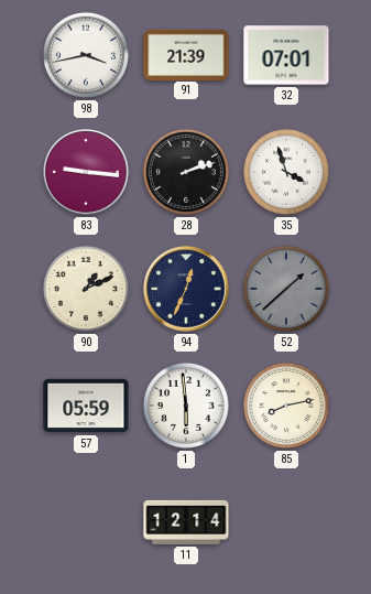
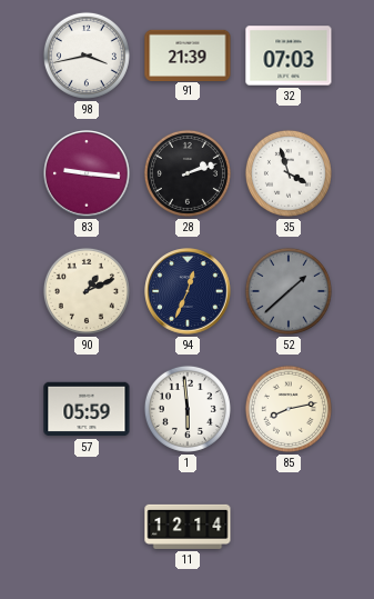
32: 07:01 -> 07:03 (289, 56)
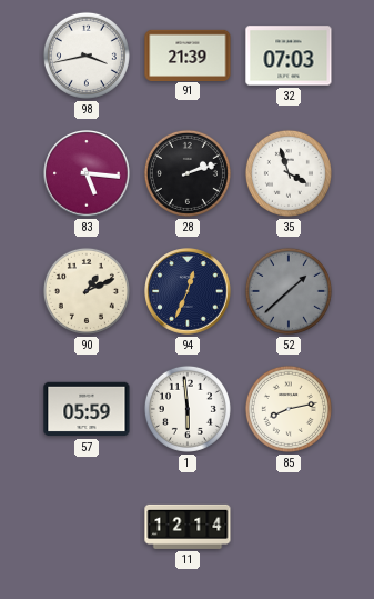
83: 9:16 -> 5:16 (87, 173)
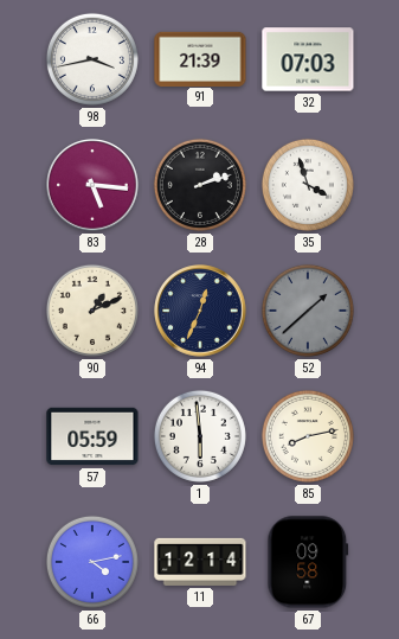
66: none -> 4:13 (92, 562)
67: none -> 09:58 (308, 562)
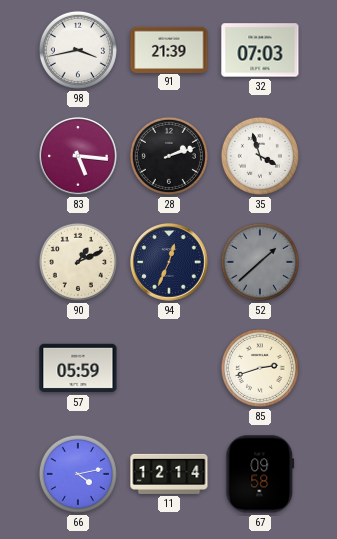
1: 5:59 -> none (200, 436)
85: 8:13 -> 2:42 (260, 368)
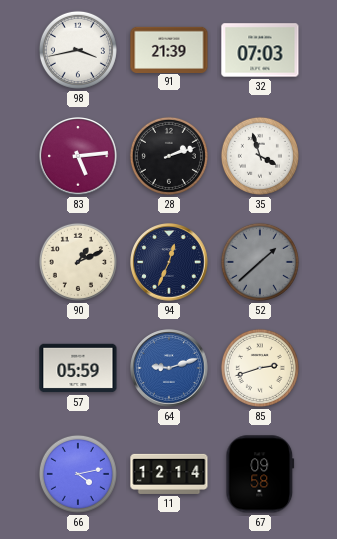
83: 5:16 -> 5:14 (78, 156)
64: none -> 9:12 (169, 368)
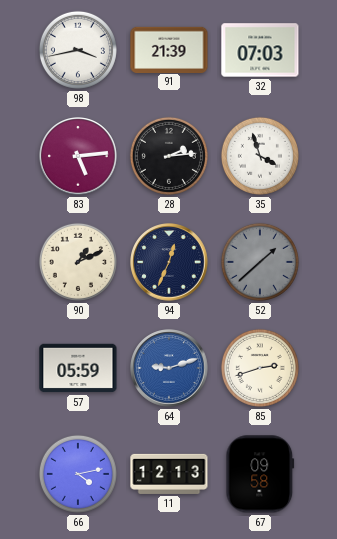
28: 2:12 -> 2:14 (169, 156)
11: 12:14 -> 12:13 (169, 474)
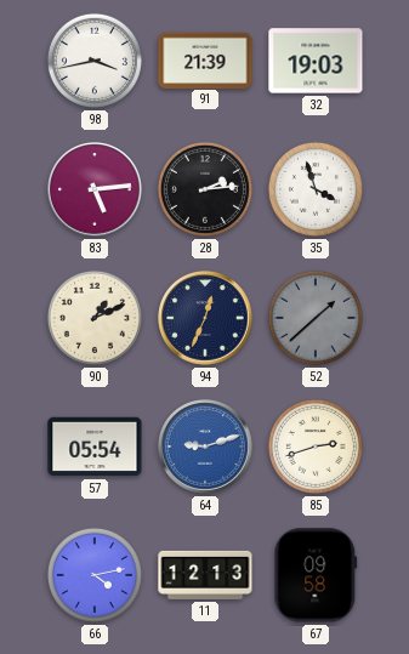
32: 07:03 -> 19:03 (316, 61)
57: 05:59 -> 05:54 (95, 447)
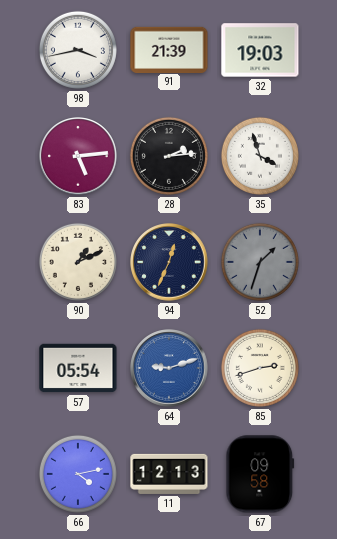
52: 1:38 -> 1:33 (260, 262)
